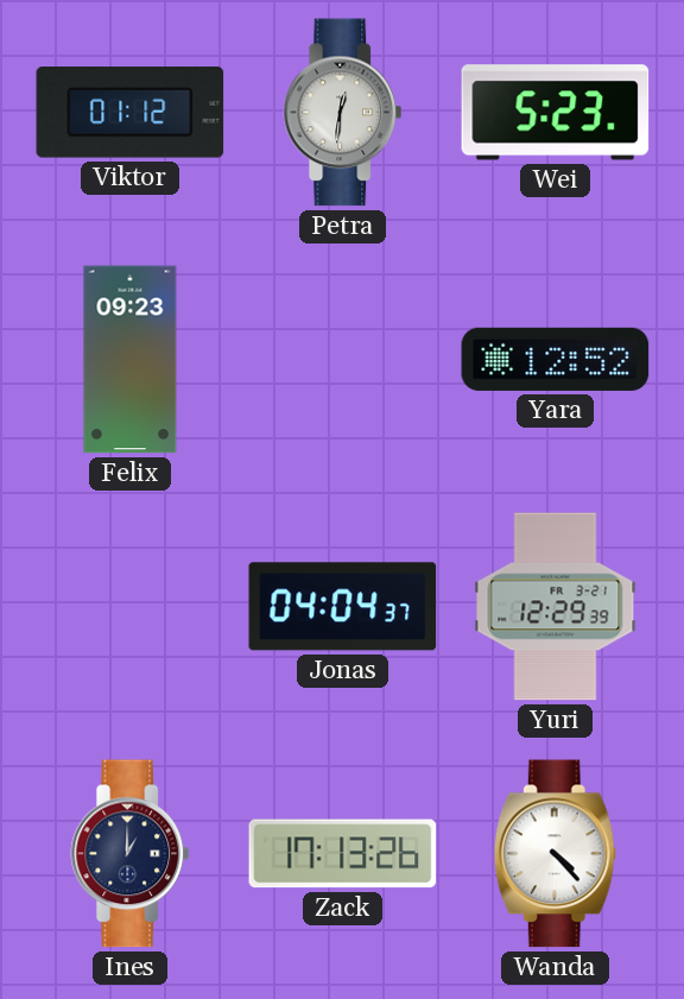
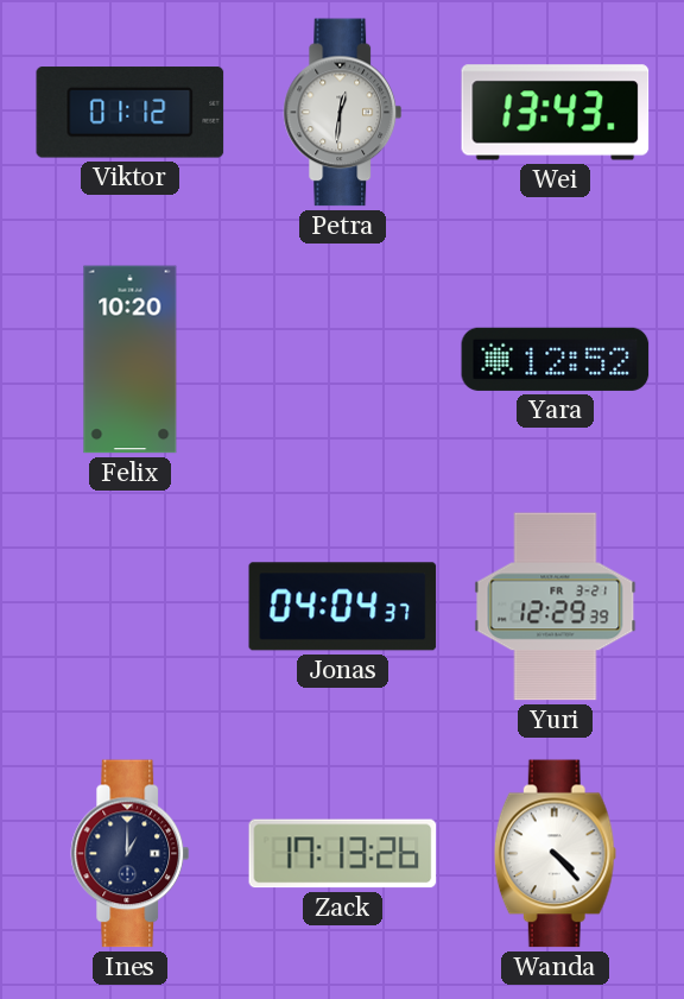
Wei: 5:23 -> 13:43 (556, 113)
Felix: 09:23 -> 10:20 (131, 360)
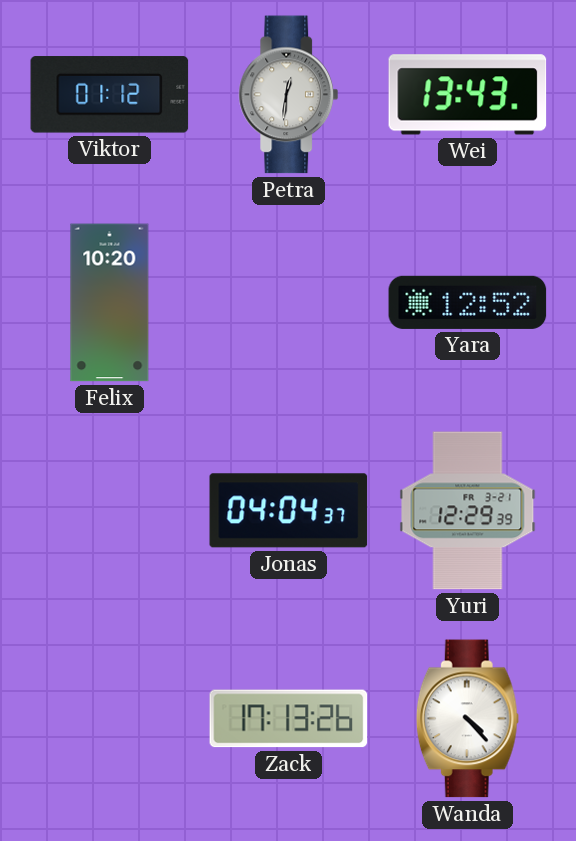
Ines: 1:00 -> none (131, 854)
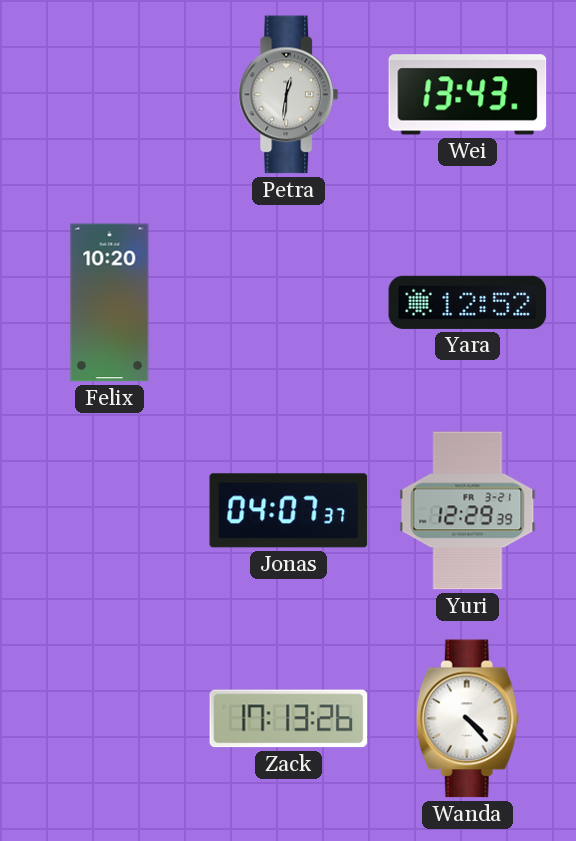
Viktor: 01:12 -> none (110, 95)
Jonas: 04:04 -> 04:07 (289, 511)
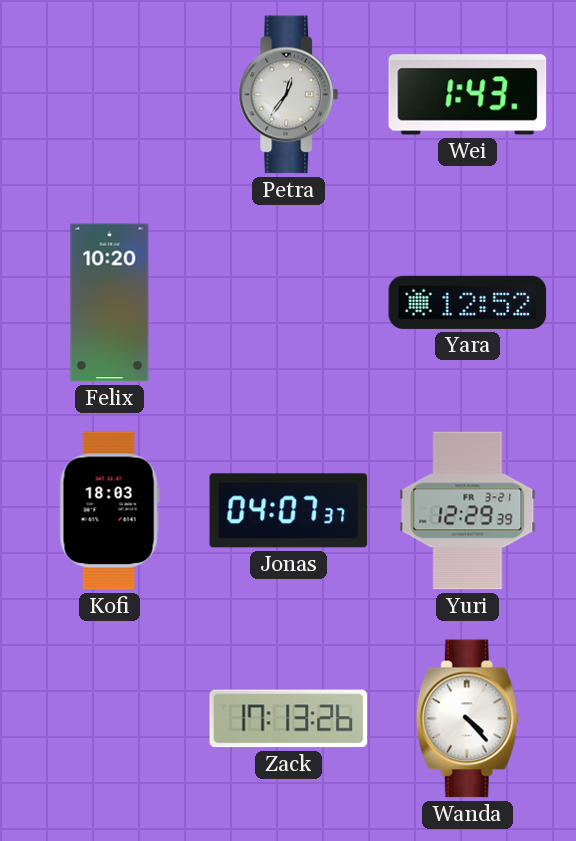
Petra: 12:31 -> 12:36 (289, 95)
Wei: 13:43 -> 1:43 (468, 95)
Kofi: none -> 18:03 (109, 511)
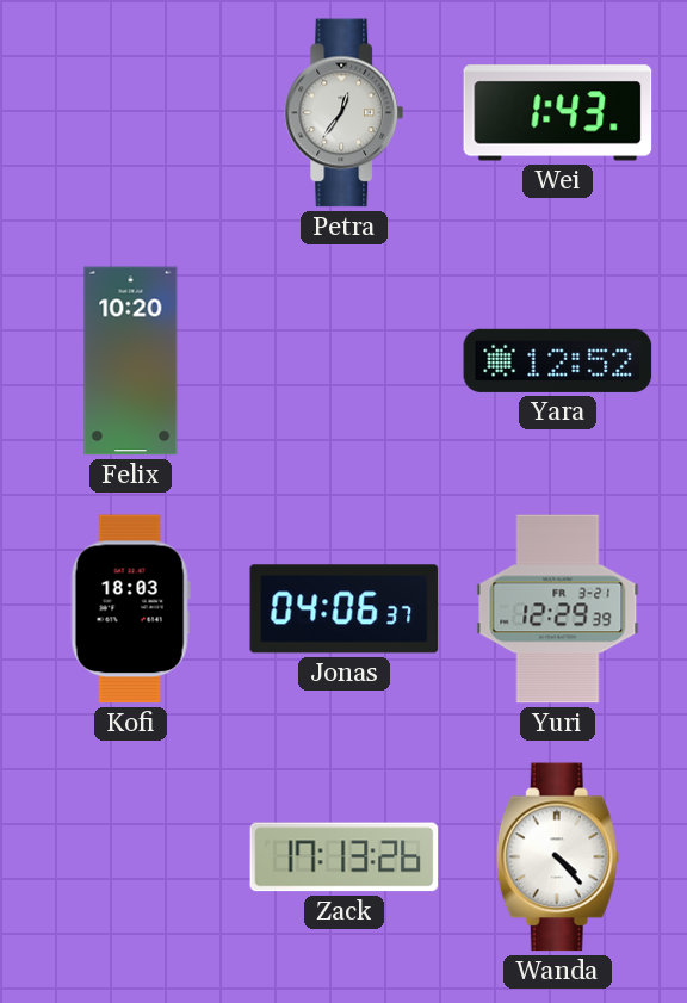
Jonas: 04:07 -> 04:06 (345, 609)
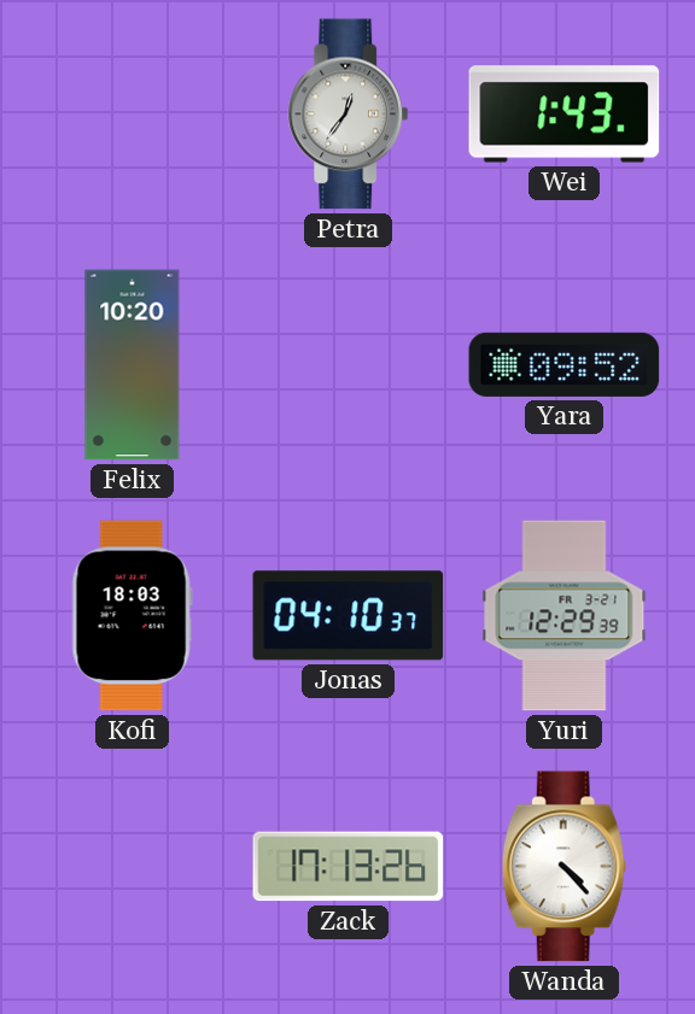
Yara: 12:52 -> 09:52 (565, 364)
Jonas: 04:06 -> 04:10 (349, 616)
